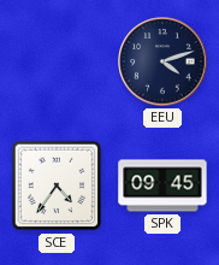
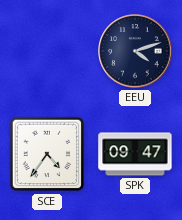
SPK: 09:45 -> 09:47 (135, 154)
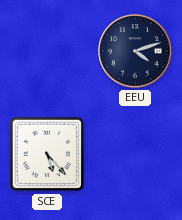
SCE: 4:36 -> 5:23 (47, 154)
SPK: 09:47 -> none (135, 154)
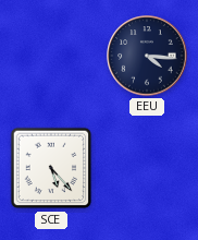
EEU: 4:12 -> 4:16 (147, 56)
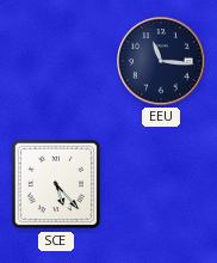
EEU: 4:16 -> 11:16 (161, 61)
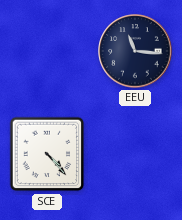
SCE: 5:23 -> 4:23 (47, 154)
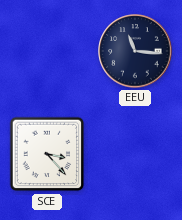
SCE: 4:23 -> 3:23 (47, 154)
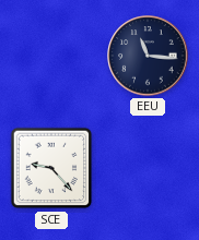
SCE: 3:23 -> 9:23 (51, 168)
